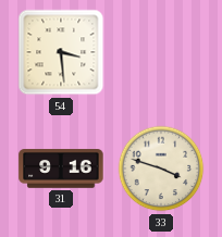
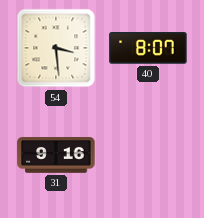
40: none -> 8:07 (148, 48)
33: 3:48 -> none (161, 169)
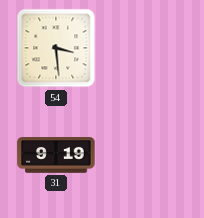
40: 8:07 -> none (148, 48)
31: 9:16 -> 9:19 (56, 155)
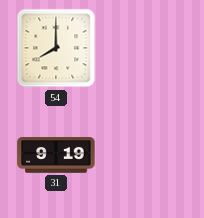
54: 3:29 -> 8:00 (56, 48)
